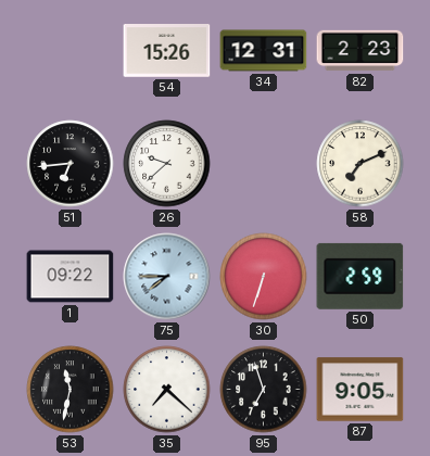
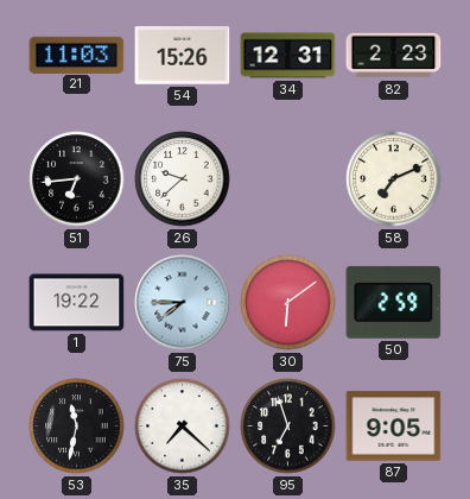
21: none -> 11:03 (77, 55)
1: 09:22 -> 19:22 (77, 303)
30: 6:33 -> 6:09 (288, 303)
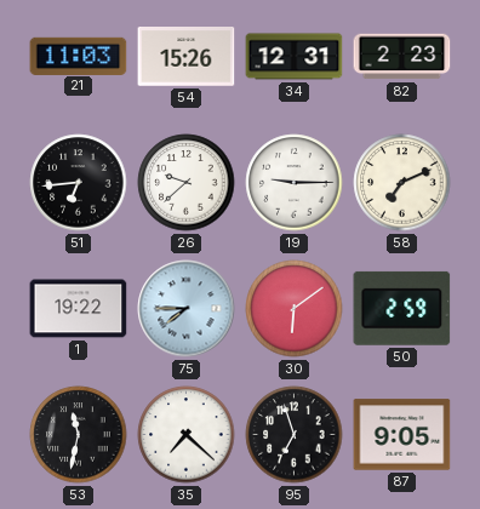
19: none -> 9:15 (295, 183)
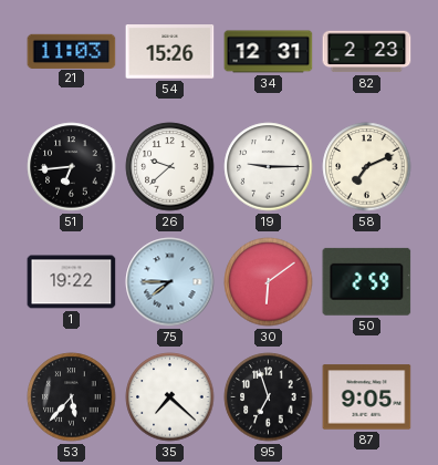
53: 11:32 -> 5:37 (72, 397)
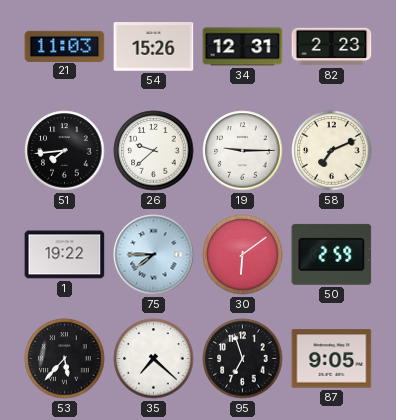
51: 6:44 -> 7:44 (65, 151)
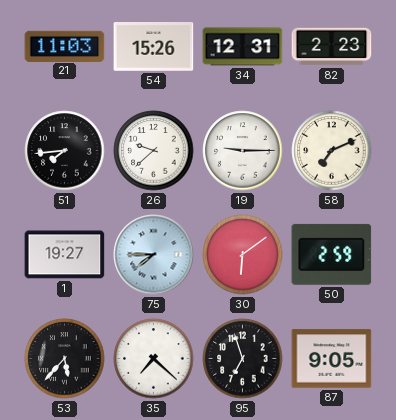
1: 19:22 -> 19:27 (65, 255)
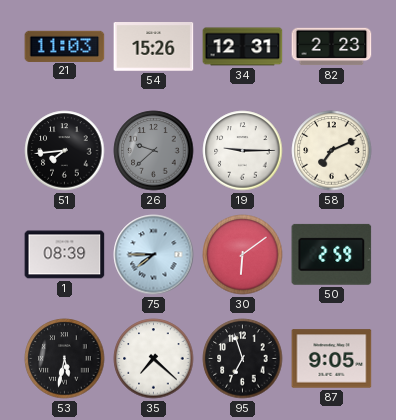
26 dial: white -> grey (154, 151)
1: 19:27 -> 08:39 (65, 255)
53: 5:37 -> 5:32 (65, 359)
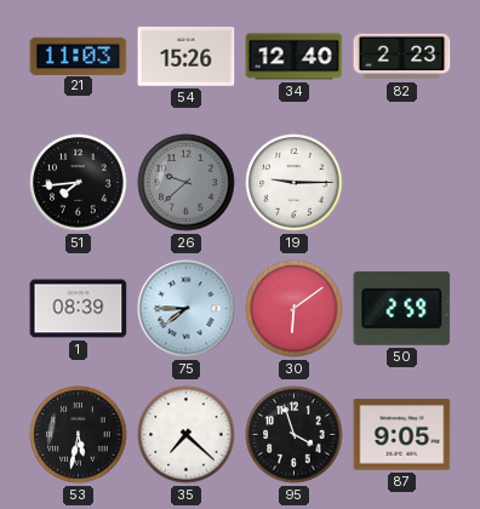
34: 12:31 -> 12:40 (295, 57)
58: 7:11 -> none (332, 151)
95: 6:57 -> 3:57 (295, 435)
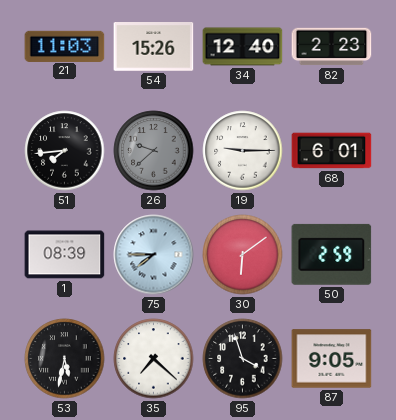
68: none -> 6:01 (332, 151)
